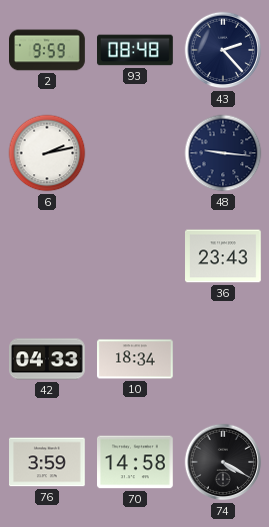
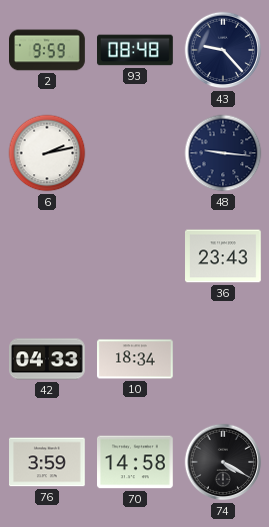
43: 2:23 -> 9:23 (223, 50)
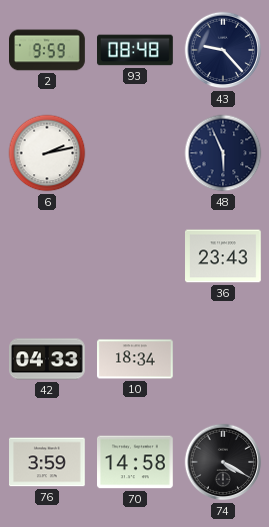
48: 9:16 -> 5:56 (223, 153)
